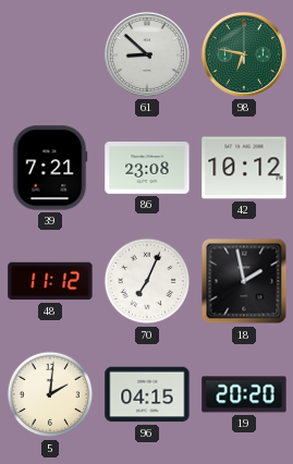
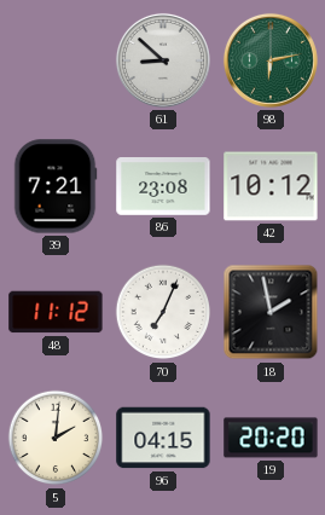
98: 6:47 -> 6:13 (271, 60)
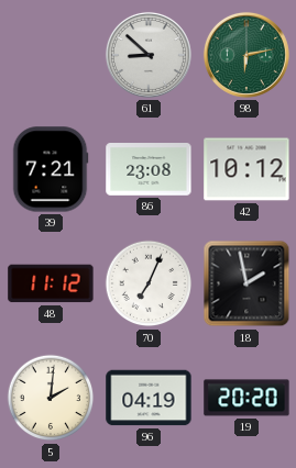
96: 04:15 -> 04:19 (149, 398)
